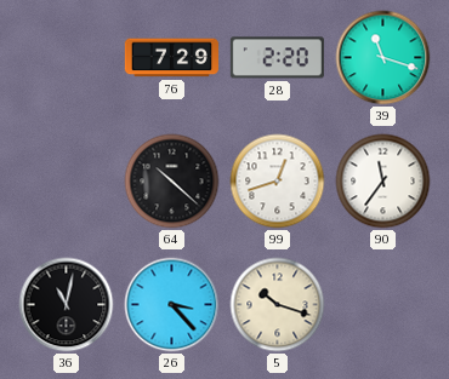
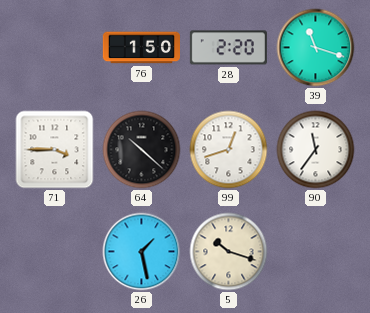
76: 7:29 -> 1:50 (141, 48)
71: none -> 3:45 (55, 150)
36: 11:02 -> none (67, 305)
26: 3:23 -> 1:28 (142, 252)
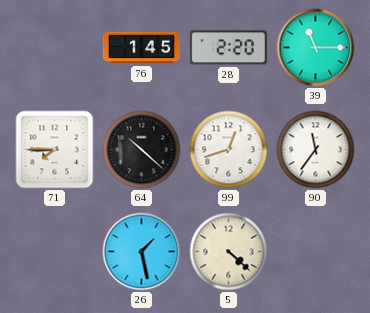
76: 1:50 -> 1:45 (141, 48)
39: 11:18 -> 11:15 (316, 48)
71: 3:45 -> 7:45 (55, 150)
5: 10:18 -> 4:22 (229, 252)
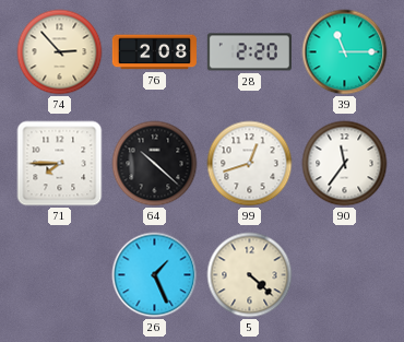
74: none -> 2:53 (60, 52)
76: 1:45 -> 2:08 (154, 52)
26: 1:28 -> 1:26 (155, 275)
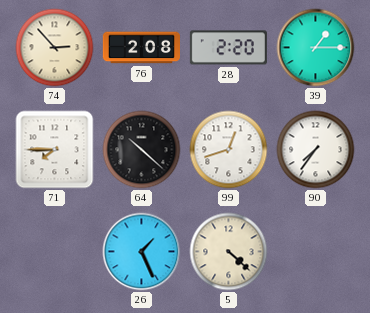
39: 11:15 -> 1:15 (316, 48)
90: 11:36 -> 7:36 (316, 150)
